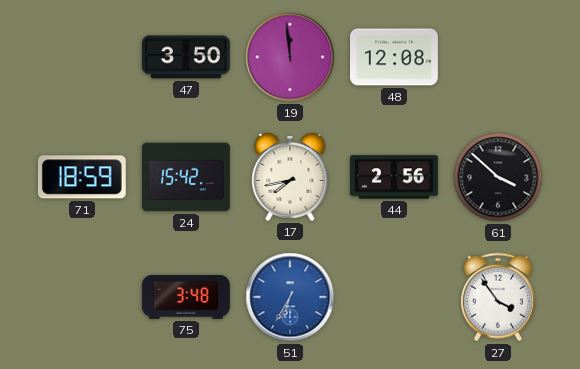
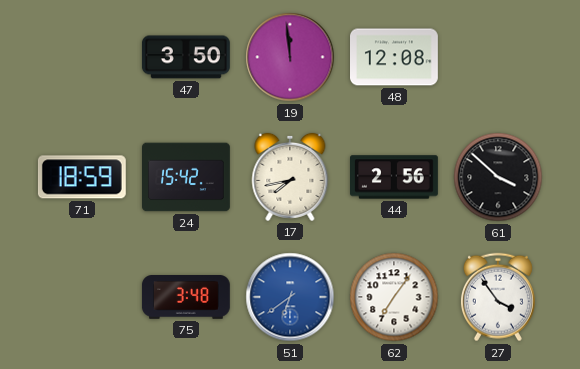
51: 6:35 -> 6:39 (290, 297)
62: none -> 7:06 (394, 297)
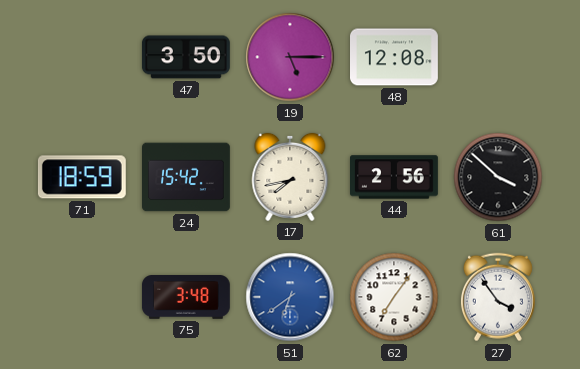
19: 11:59 -> 5:15 (290, 57)
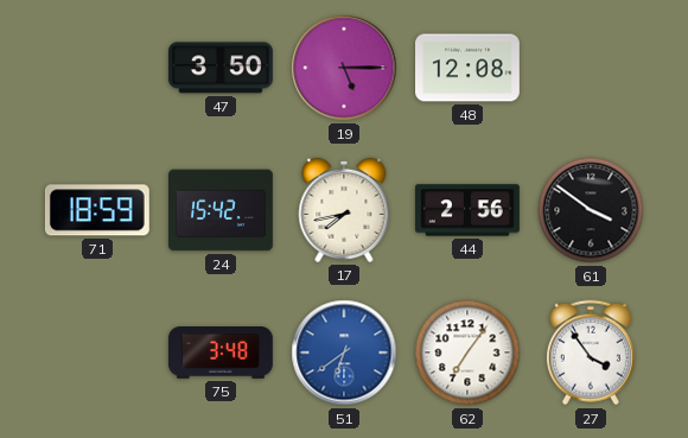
61: 3:52 -> 3:51 (591, 210)
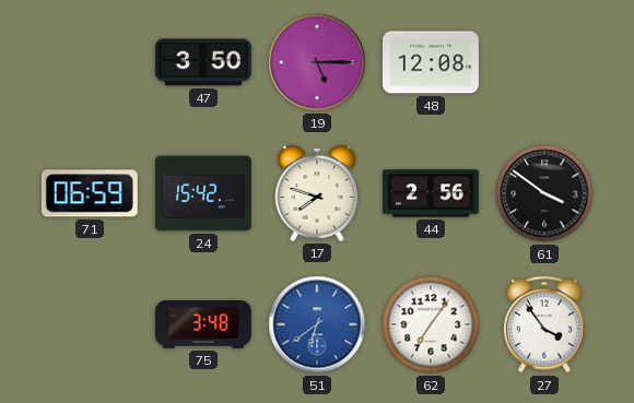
71: 18:59 -> 06:59 (90, 193)
17: 7:43 -> 7:48 (317, 193)
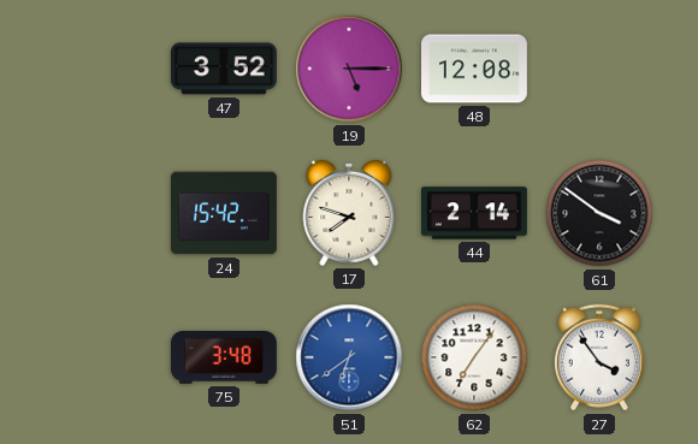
47: 3:50 -> 3:52 (224, 69)
71: 06:59 -> none (90, 193)
44: 2:56 -> 2:14 (475, 213)
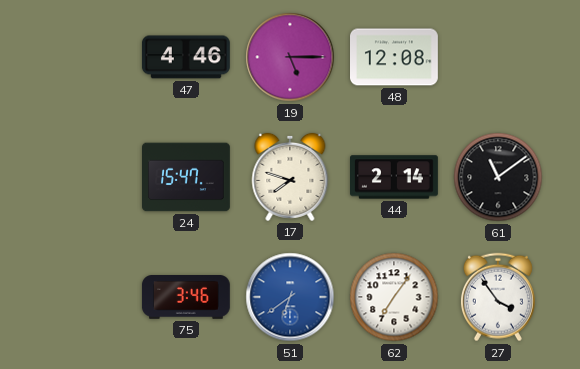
47: 3:52 -> 4:46 (186, 57)
24: 15:42 -> 15:47 (187, 177)
61: 3:51 -> 11:09 (498, 177)
75: 3:48 -> 3:46 (186, 298)
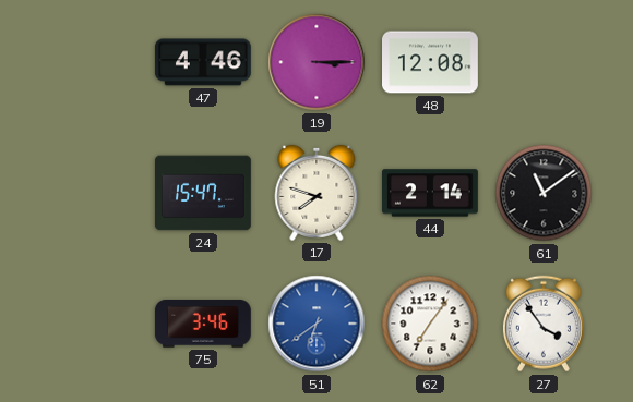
19: 5:15 -> 3:15 (316, 62)
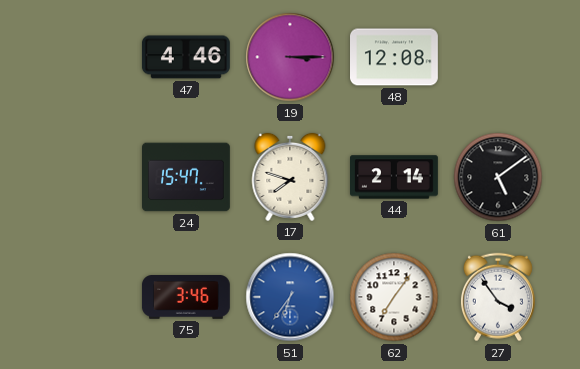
61: 11:09 -> 5:09 (498, 177)
51: 6:39 -> 6:36 (290, 297)
